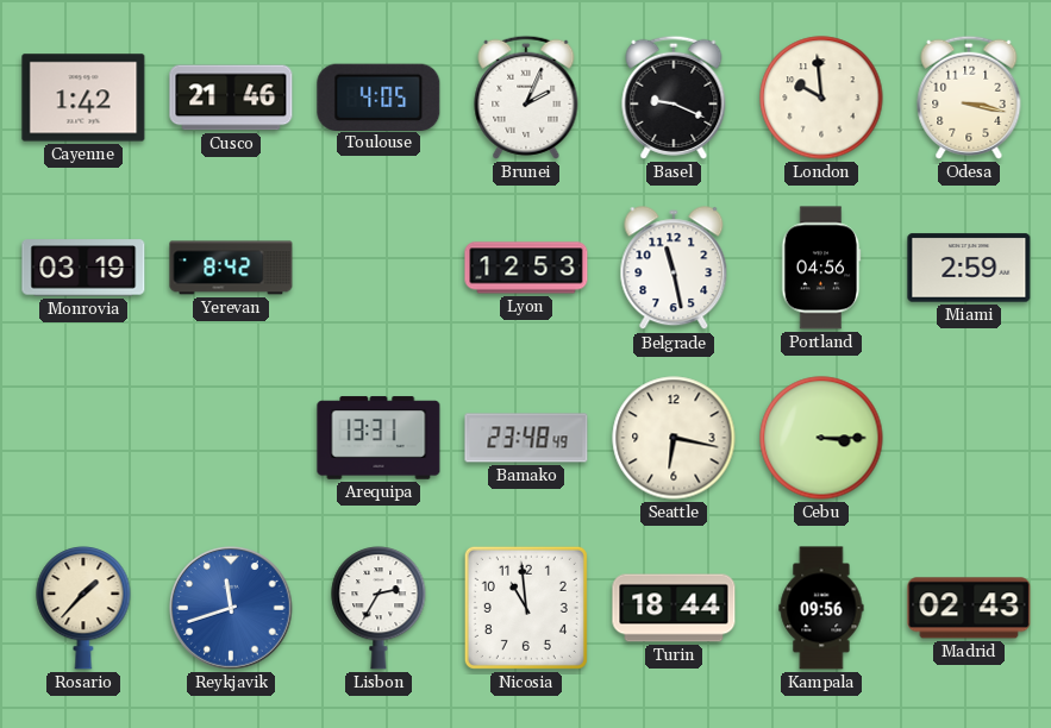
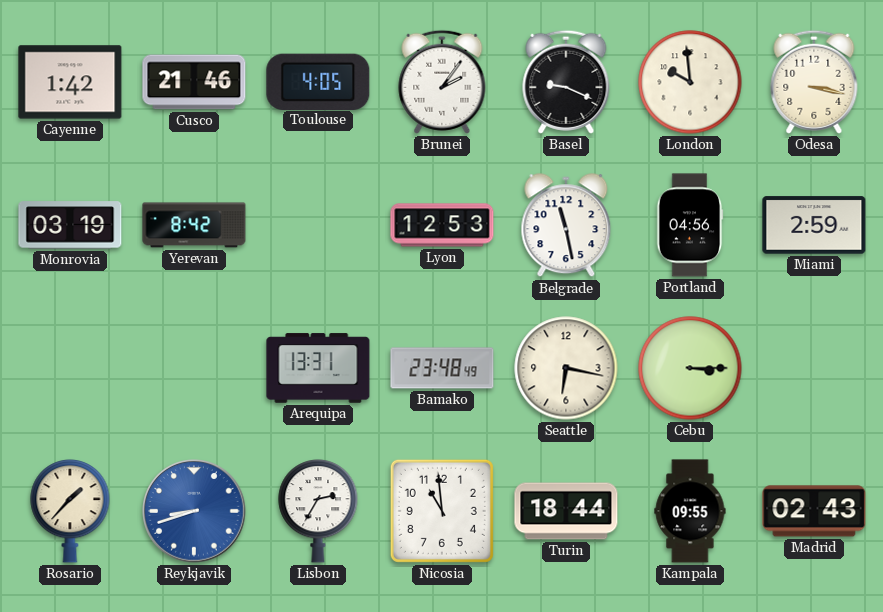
Brunei: 2:04 -> 2:06 (442, 82)
Reykjavik: 11:42 -> 8:42 (194, 511)
Kampala: 09:56 -> 09:55 (690, 511)
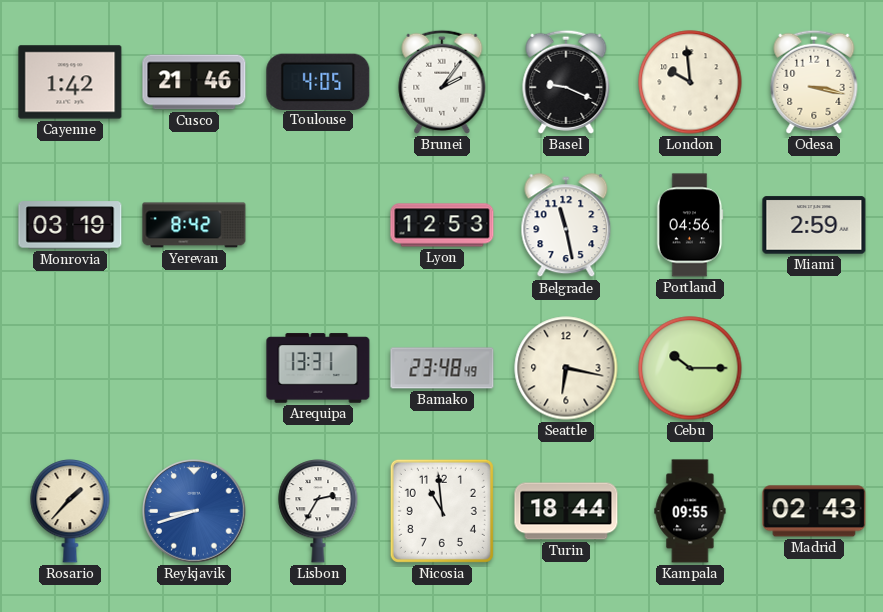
Cebu: 3:15 -> 10:15 (690, 368)
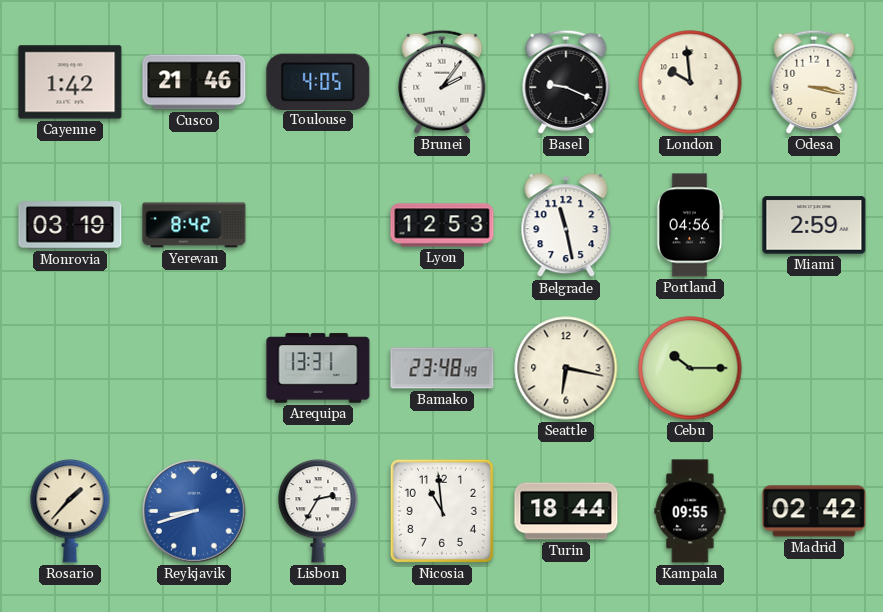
Madrid: 02:43 -> 02:42 (814, 511)
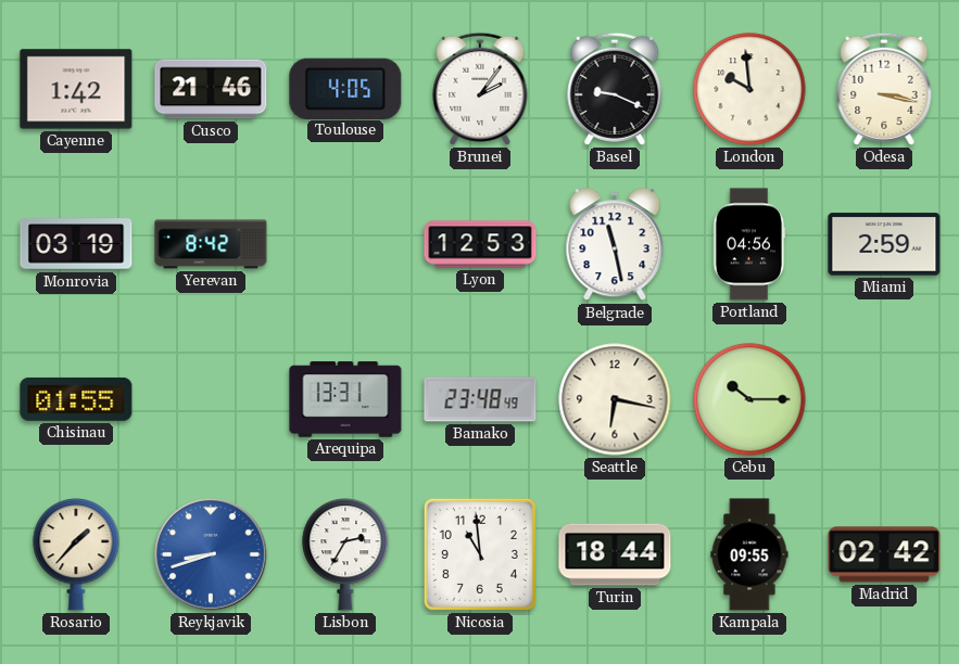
Chisinau: none -> 01:55 (76, 399)
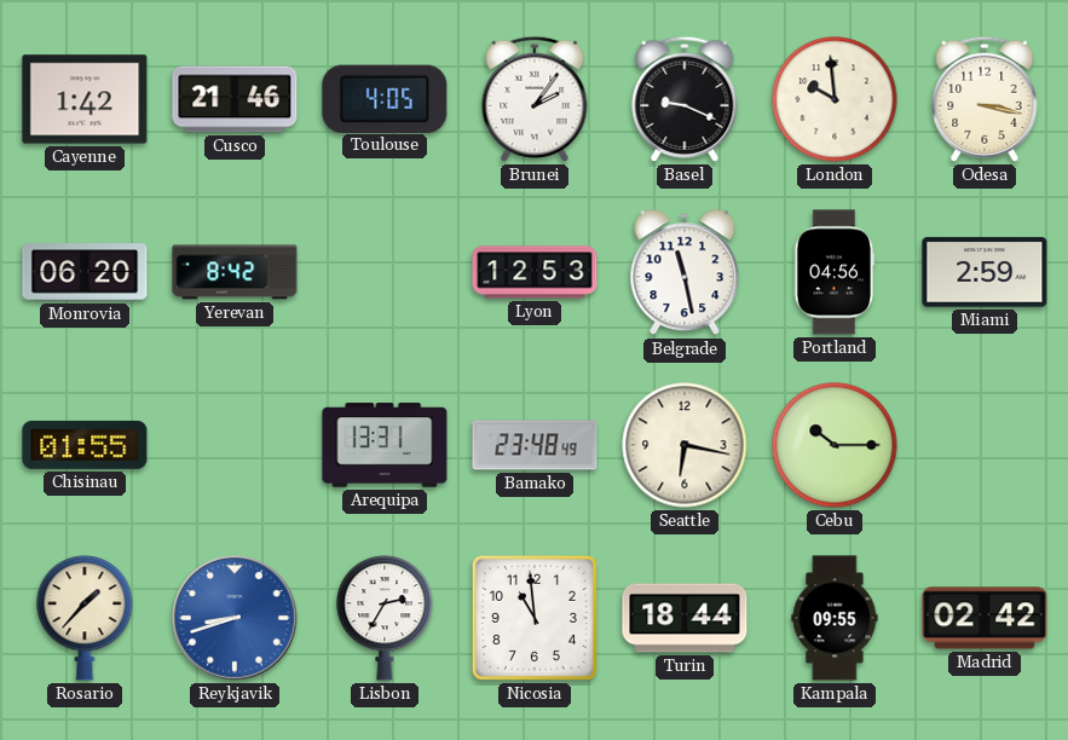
Monrovia: 03:19 -> 06:20 (85, 272)
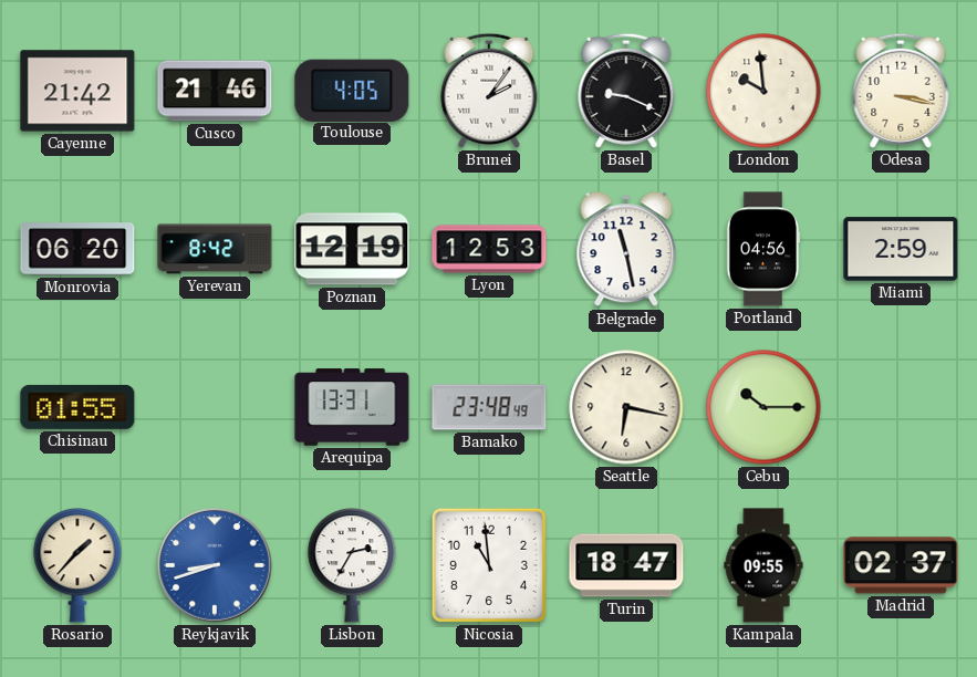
Cayenne: 1:42 -> 21:42 (77, 91)
Poznan: none -> 12:19 (352, 249)
Turin: 18:44 -> 18:47 (626, 565)
Madrid: 02:42 -> 02:37 (901, 565)
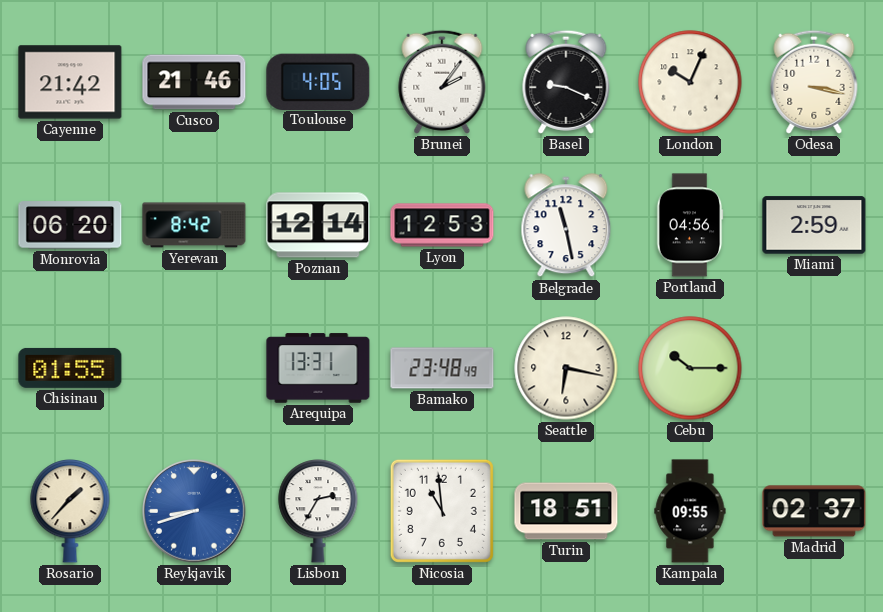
London: 9:59 -> 10:04 (690, 82)
Poznan: 12:19 -> 12:14 (318, 225)
Turin: 18:47 -> 18:51 (566, 511)
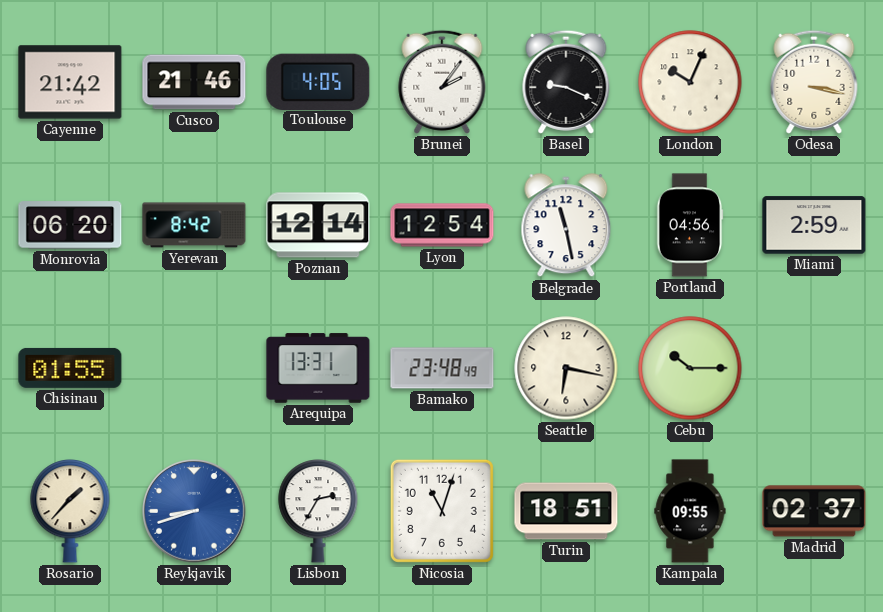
Lyon: 12:53 -> 12:54 (442, 225)
Nicosia: 10:59 -> 11:03 (442, 511)
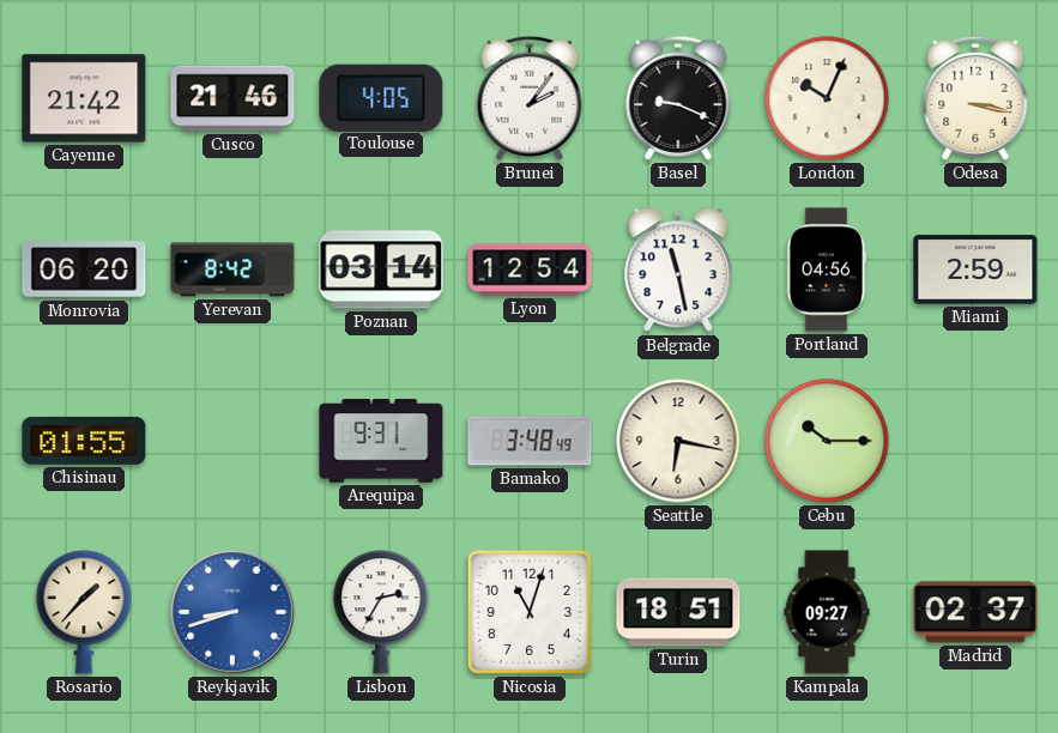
Poznan: 12:14 -> 03:14 (381, 269)
Arequipa: 13:31 -> 9:31 (381, 441)
Bamako: 23:48 -> 3:48 (530, 441)
Kampala: 09:55 -> 09:27 (827, 612)
